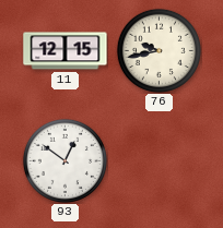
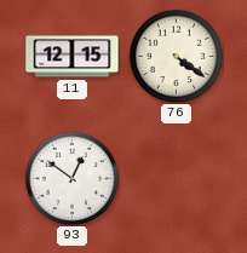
76: 9:43 -> 4:21 (176, 56)
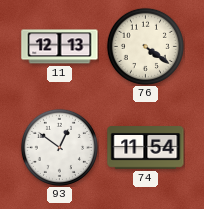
11: 12:15 -> 12:13 (60, 47)
74: none -> 11:54 (146, 148)
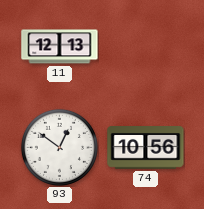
76: 4:21 -> none (145, 46)
74: 11:54 -> 10:56 (146, 148)
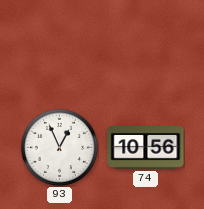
11: 12:13 -> none (60, 47)
93: 12:51 -> 12:56 (59, 147)
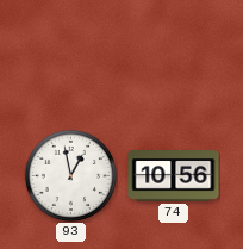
93: 12:56 -> 12:58 (70, 175)
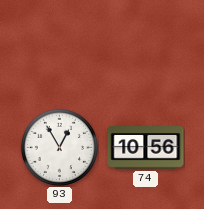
93: 12:58 -> 12:55 (59, 147)
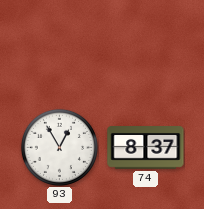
74: 10:56 -> 8:37 (146, 148)
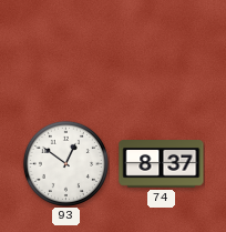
93: 12:55 -> 12:51 (65, 163)
